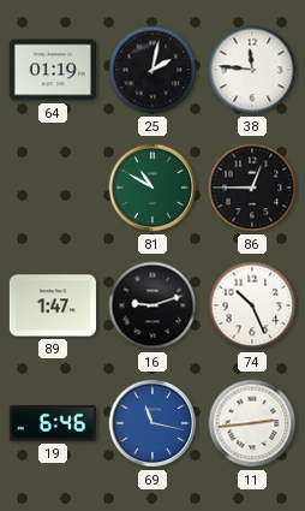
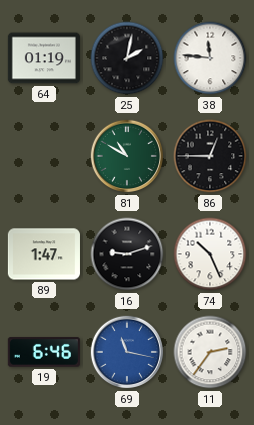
11: 2:44 -> 2:36 (210, 352)
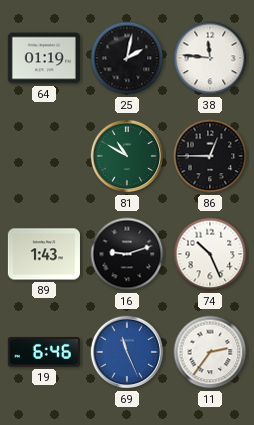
89: 1:47 -> 1:43 (44, 254)
69: 11:17 -> 11:26 (127, 352)
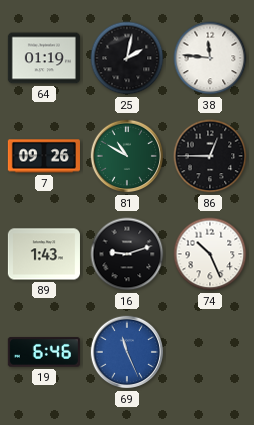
7: none -> 09:26 (44, 156)
11: 2:36 -> none (210, 352)
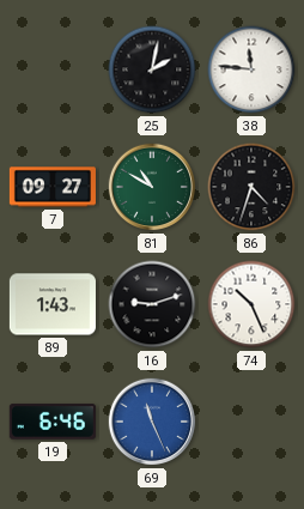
64: 01:19 -> none (44, 58)
7: 09:26 -> 09:27 (53, 187)
86: 12:45 -> 4:33 (251, 187)
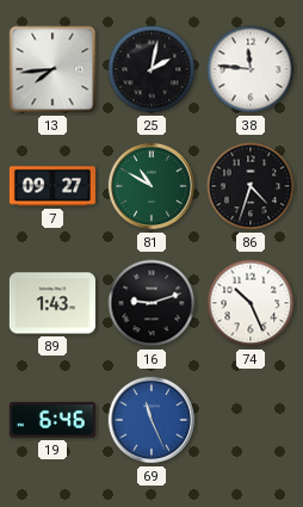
13: none -> 7:44 (52, 69)
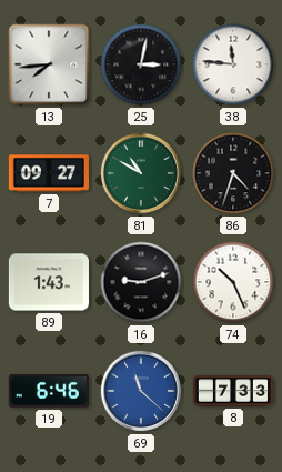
25: 2:02 -> 3:02 (141, 64)
69: 11:26 -> 11:22 (141, 391)
8: none -> 7:33 (233, 391)
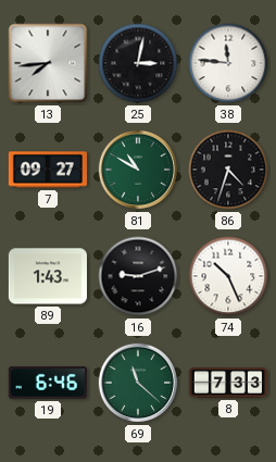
69 dial: blue -> green (138, 383)
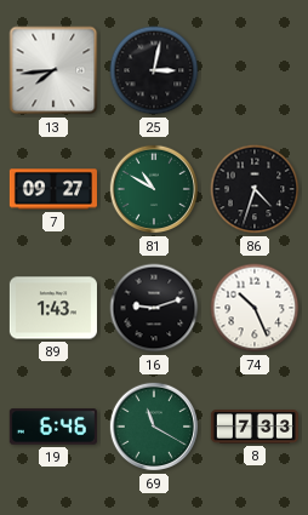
38: 11:46 -> none (228, 63)
69: 11:22 -> 11:20 (154, 427)
